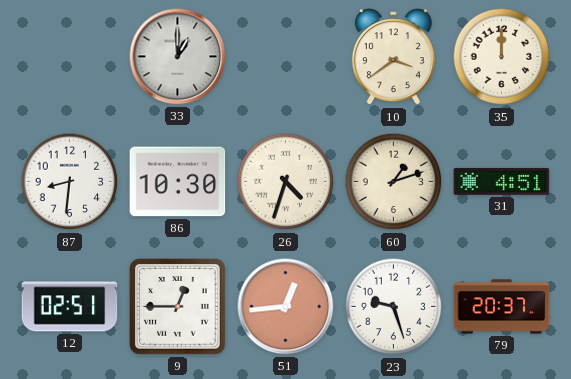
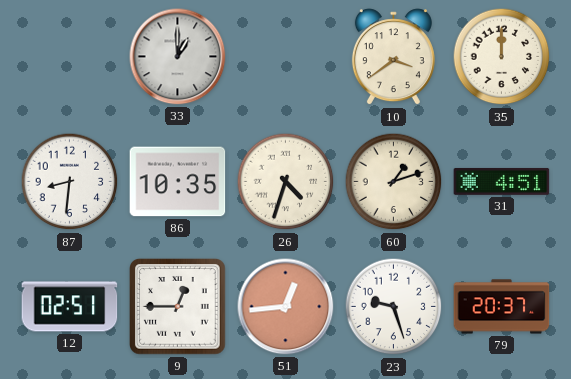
86: 10:30 -> 10:35 (178, 182)
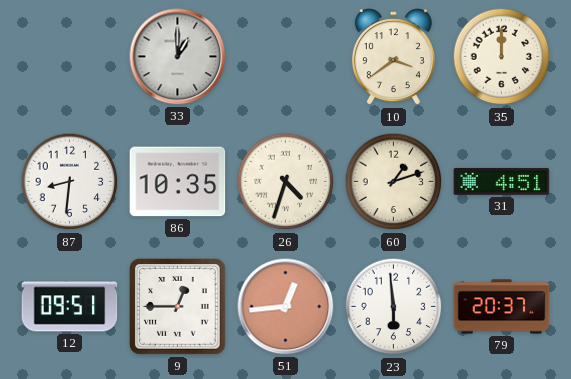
12: 02:51 -> 09:51 (70, 307)
23: 9:27 -> 5:59 (394, 307)
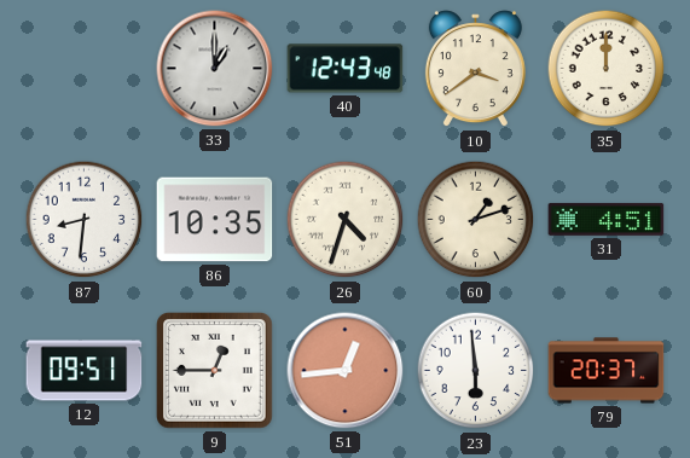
40: none -> 12:43 (346, 69)
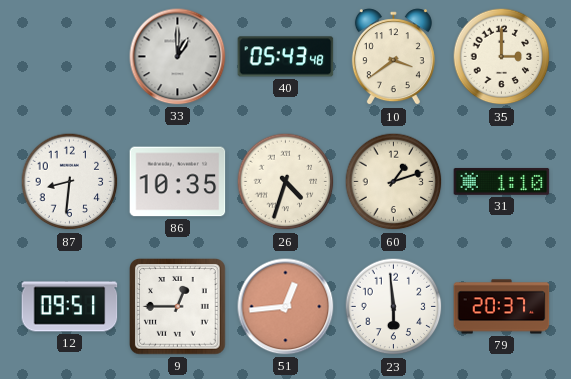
40: 12:43 -> 05:43 (286, 57)
35: 12:00 -> 3:00 (502, 57)
31: 4:51 -> 1:10 (502, 181)
